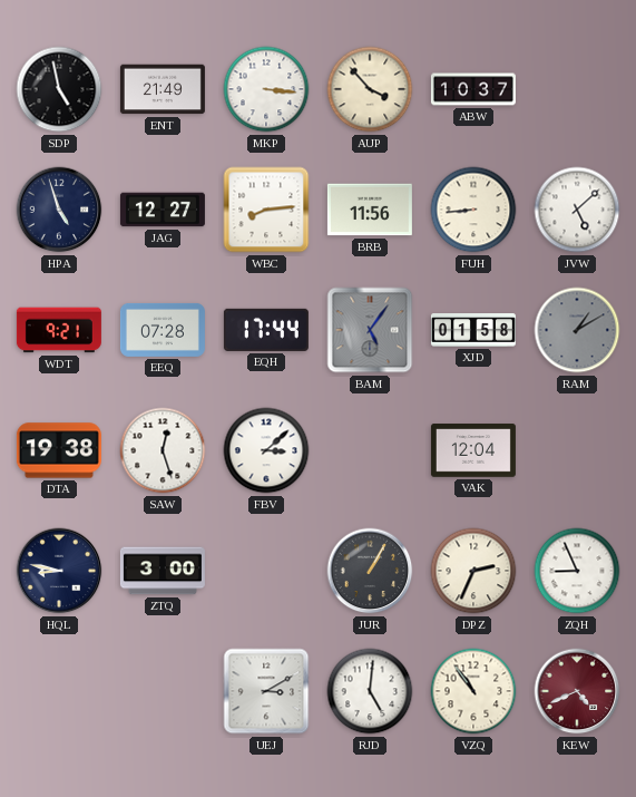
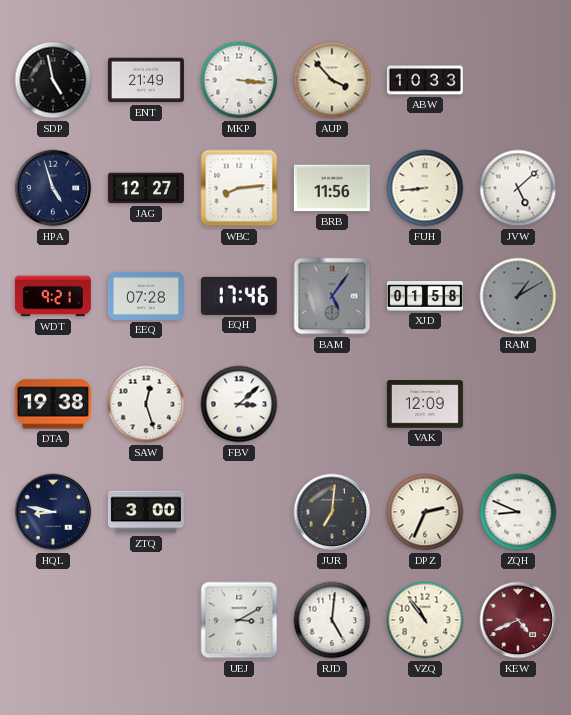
ABW: 10:37 -> 10:33 (425, 80)
EQH: 17:44 -> 17:46 (239, 296)
VAK: 12:04 -> 12:09 (425, 404)
JUR: 1:05 -> 7:01 (332, 512)
ZQH: 8:56 -> 8:49 (518, 512)
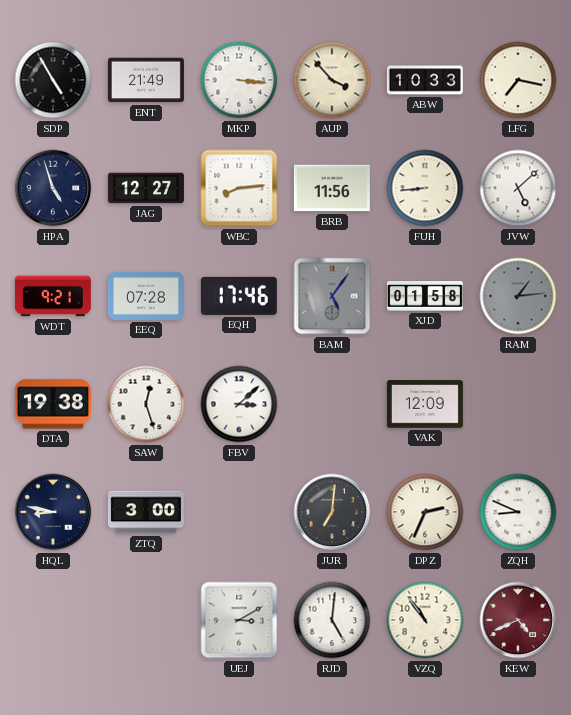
SDP: 4:58 -> 4:55 (53, 80)
LFG: none -> 7:17 (518, 80)
RAM: 1:10 -> 1:14 (518, 296)
